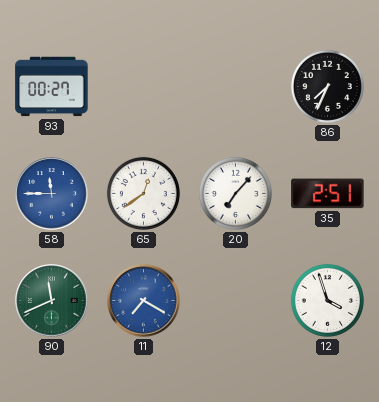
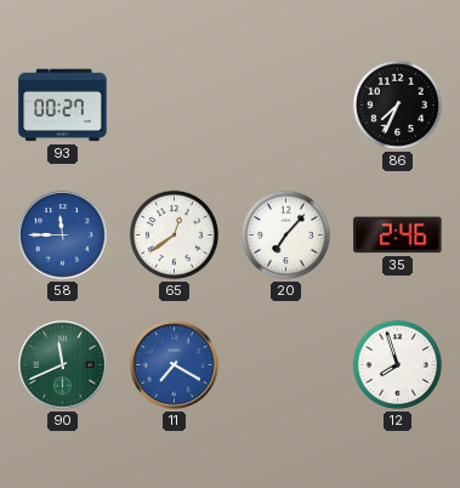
35: 2:51 -> 2:46 (398, 236)
12: 3:57 -> 7:57 (397, 364)
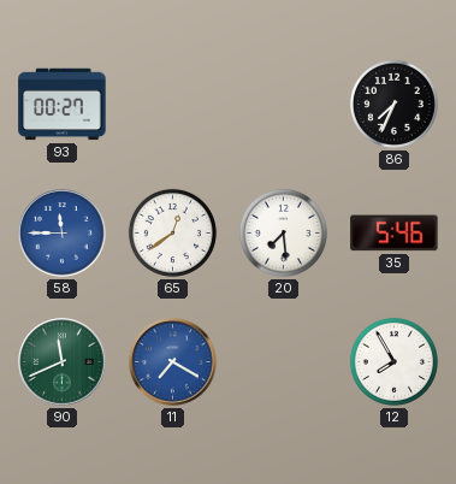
20: 7:07 -> 7:29 (283, 232)
35: 2:46 -> 5:46 (395, 234)
12: 7:57 -> 7:55 (393, 361)
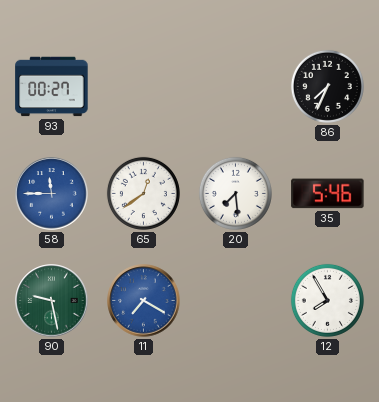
90: 11:41 -> 9:28 (52, 301)
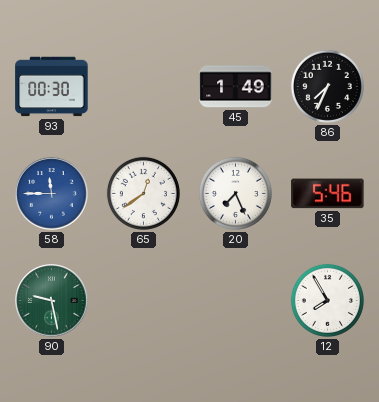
93: 00:27 -> 00:30 (52, 87)
45: none -> 1:49 (236, 87)
20: 7:29 -> 7:26 (235, 193)
11: 7:20 -> none (144, 301)
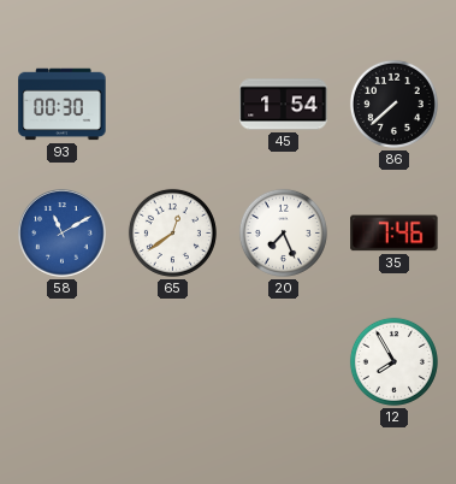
45: 1:49 -> 1:54 (284, 105)
86: 7:34 -> 7:38 (393, 104)
58: 11:45 -> 11:10 (63, 234)
35: 5:46 -> 7:46 (395, 234)
90: 9:28 -> none (52, 301)
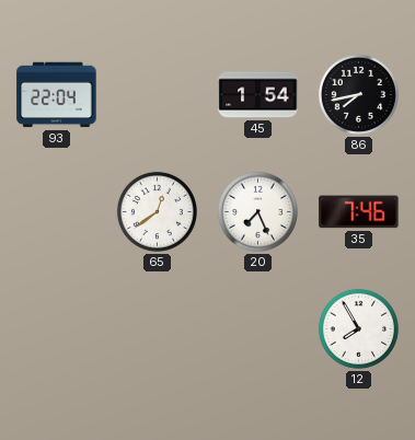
93: 00:30 -> 22:04 (57, 95)
86: 7:38 -> 7:43 (358, 94)
58: 11:10 -> none (63, 234)
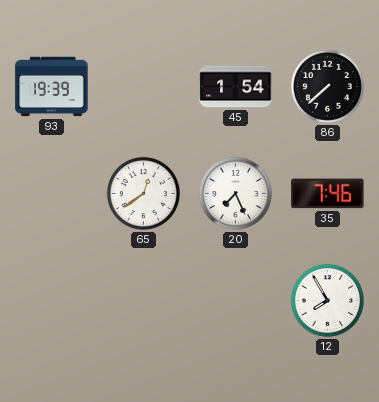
93: 22:04 -> 19:39 (52, 87)
86: 7:43 -> 7:38 (327, 86)
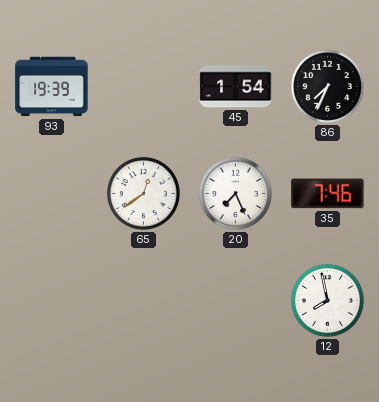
86: 7:38 -> 7:34 (327, 86)
12: 7:55 -> 7:58 (327, 300)
